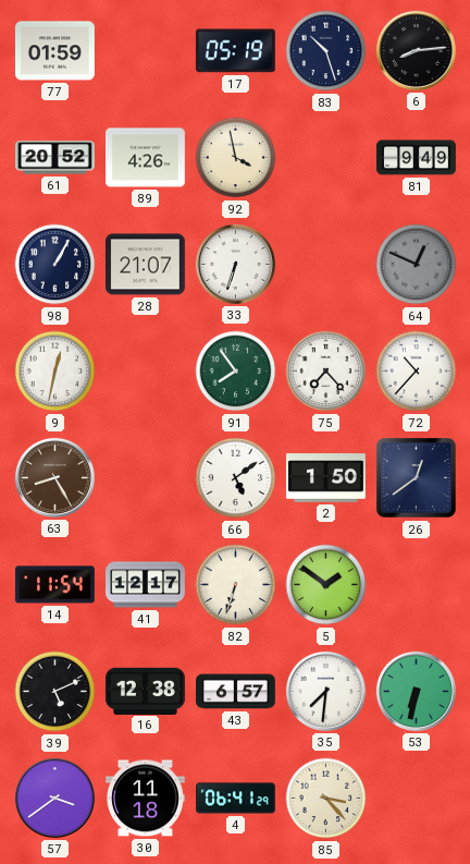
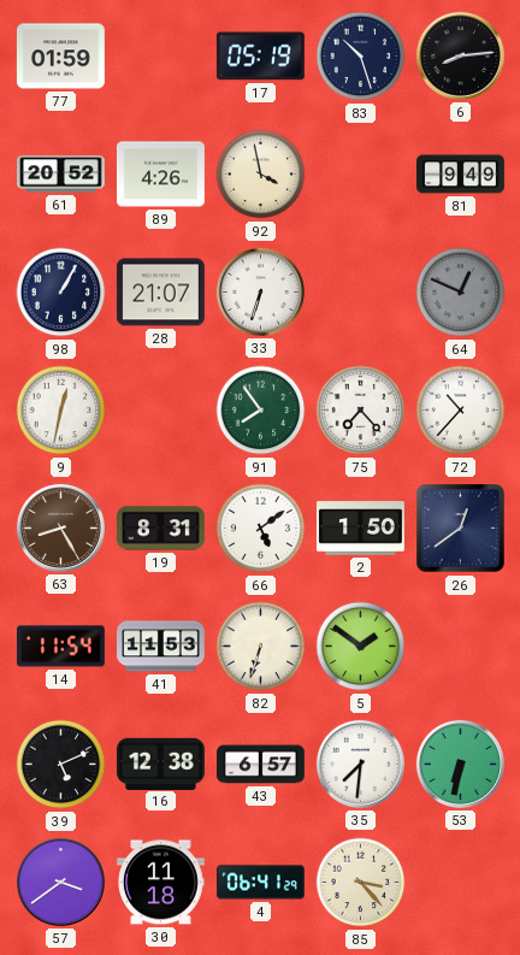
19: none -> 8:31 (161, 529)
41: 12:17 -> 11:53 (161, 647)
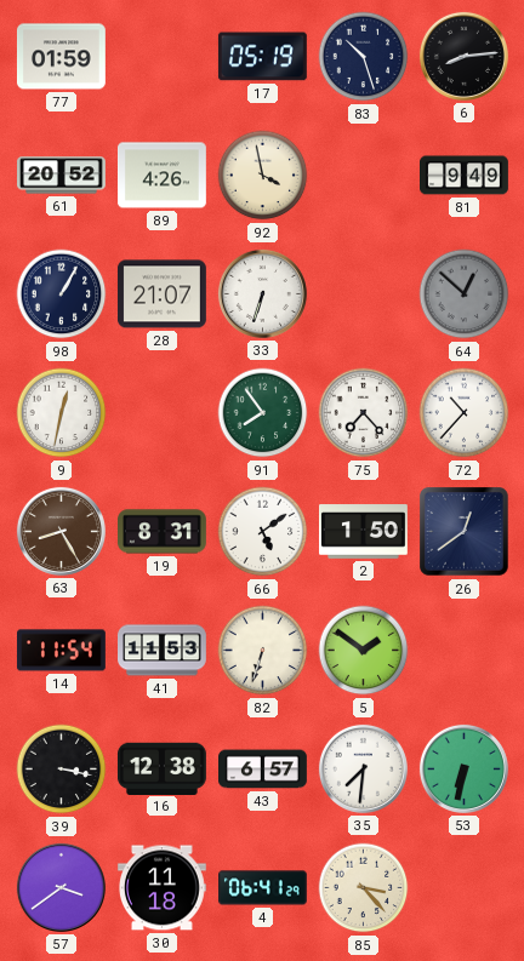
64: 12:49 -> 12:52 (465, 294)
39: 5:11 -> 3:17 (62, 770)
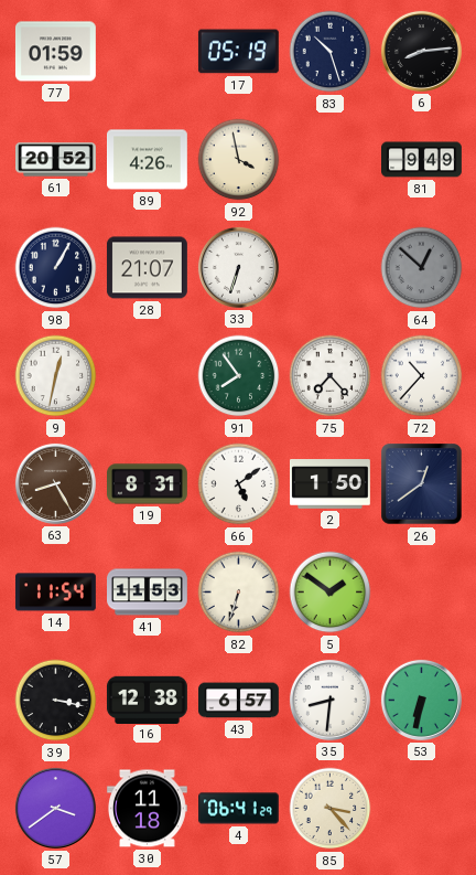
35: 7:31 -> 8:31 (329, 700)
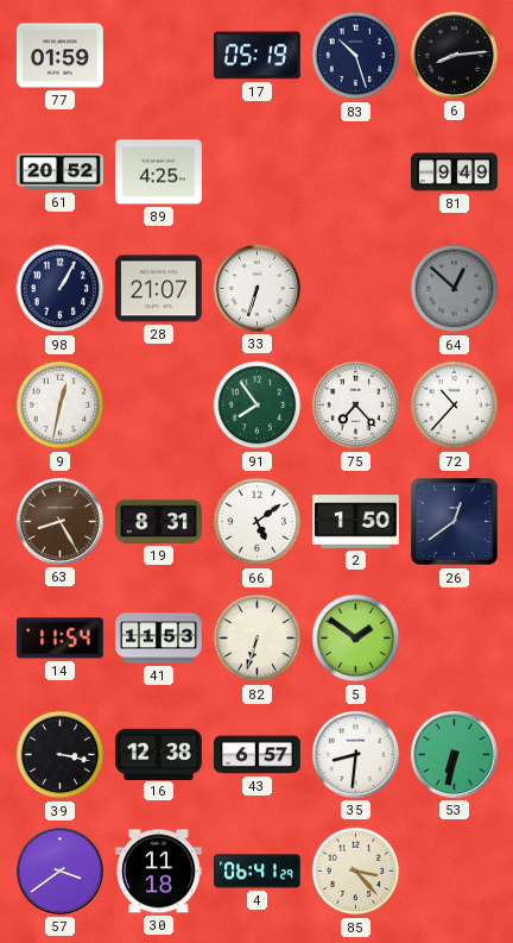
89: 4:26 -> 4:25 (159, 172)
92: 3:58 -> none (239, 160)
